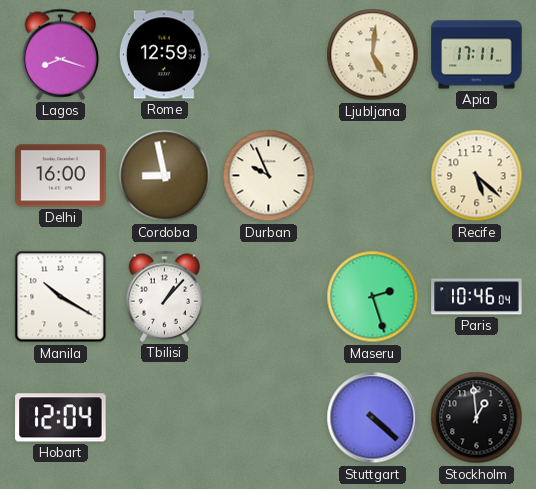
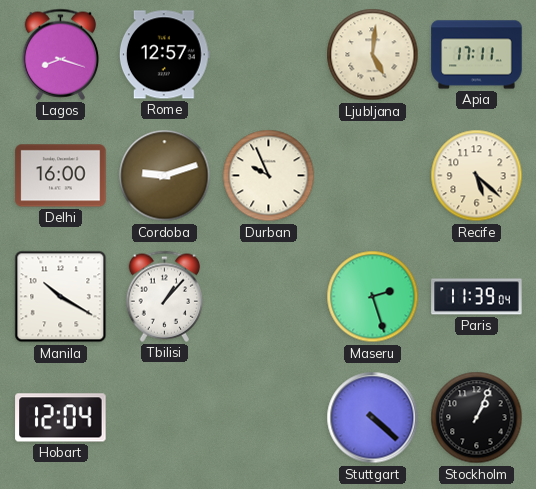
Rome: 12:59 -> 12:57 (164, 55)
Cordoba: 8:58 -> 9:12 (165, 176)
Paris: 10:46 -> 11:39 (477, 297)
Stockholm: 12:59 -> 1:04 (477, 418)
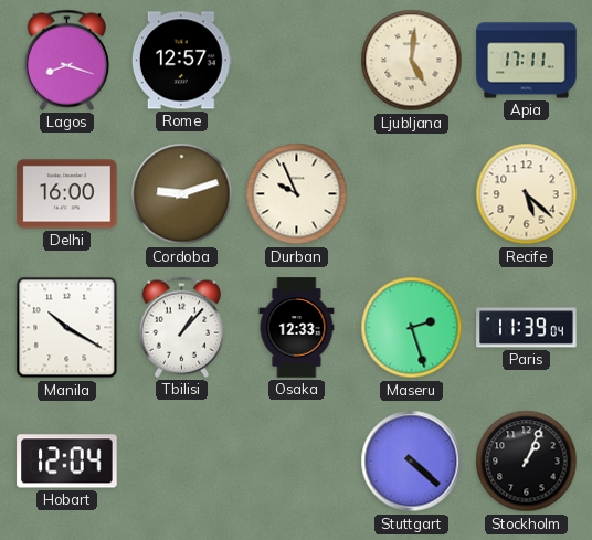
Osaka: none -> 12:33 (297, 328)
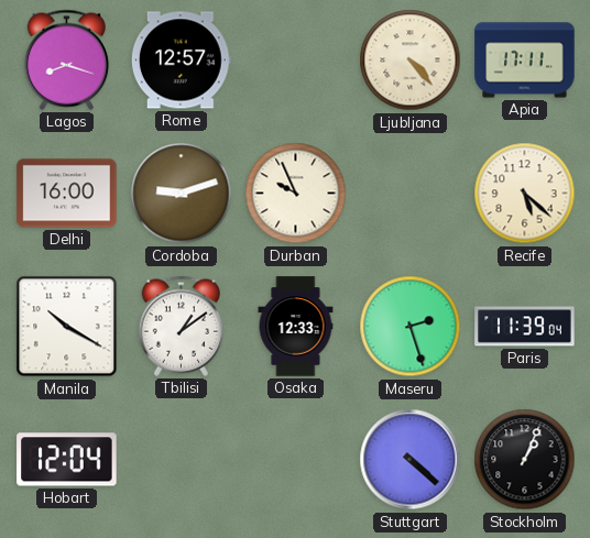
Ljubljana: 5:01 -> 4:23 (411, 61)
Tbilisi: 1:07 -> 1:09 (182, 326)
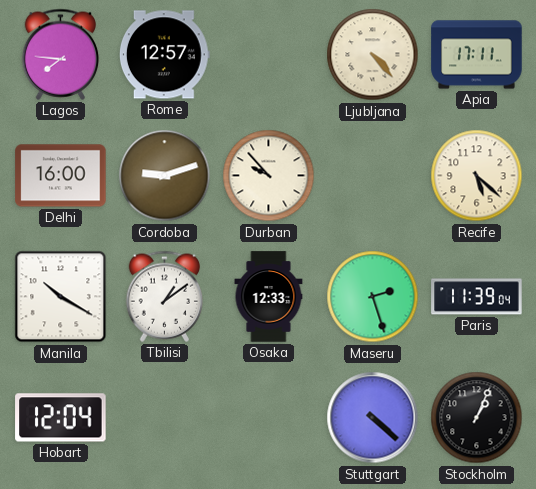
Lagos: 8:18 -> 7:46 (61, 54)
Durban: 9:56 -> 9:53 (269, 176)
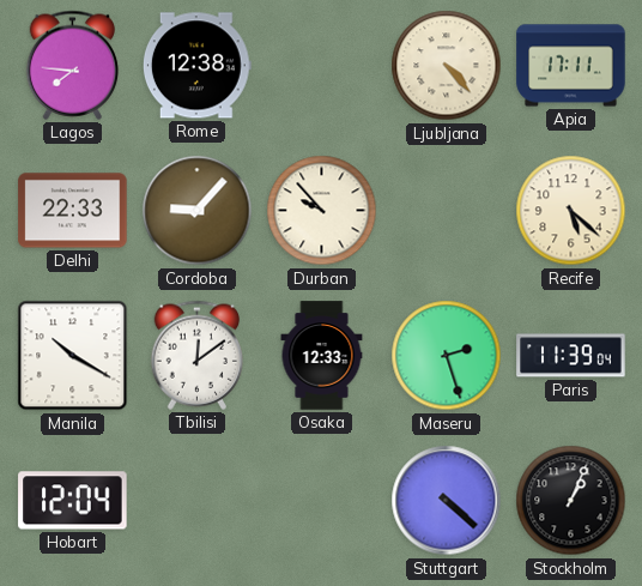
Rome: 12:57 -> 12:38 (196, 66)
Delhi: 16:00 -> 22:33 (73, 211)
Cordoba: 9:12 -> 9:07 (198, 211)
Tbilisi: 1:09 -> 12:09 (198, 355)
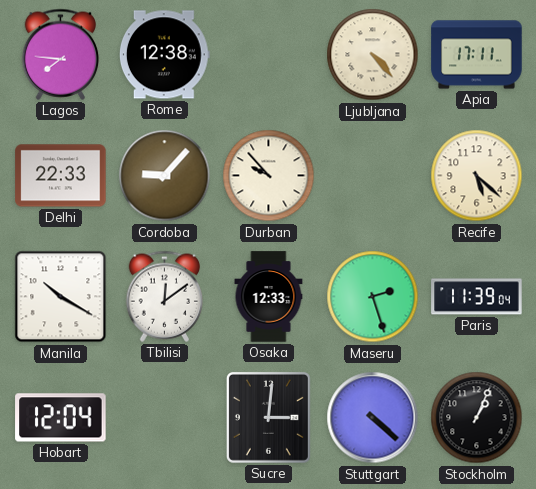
Sucre: none -> 3:01 (268, 417)
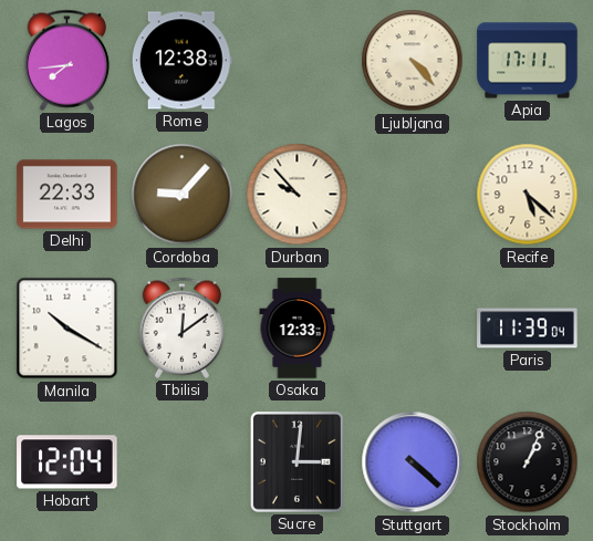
Lagos: 7:46 -> 7:44 (67, 60)
Maseru: 2:27 -> none (373, 297)
